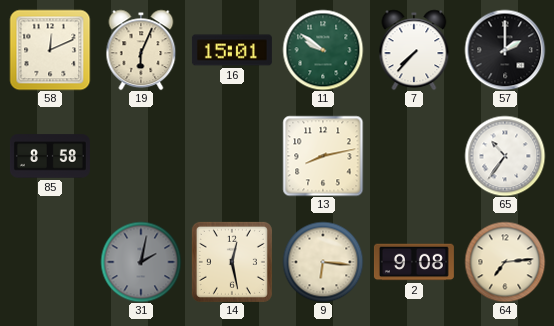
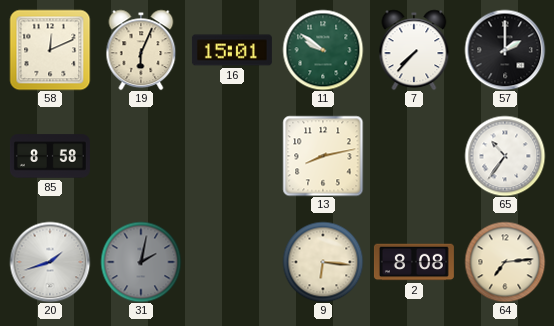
20: none -> 1:42 (50, 262)
14: 12:28 -> none (232, 262)
2: 9:08 -> 8:08 (414, 262)
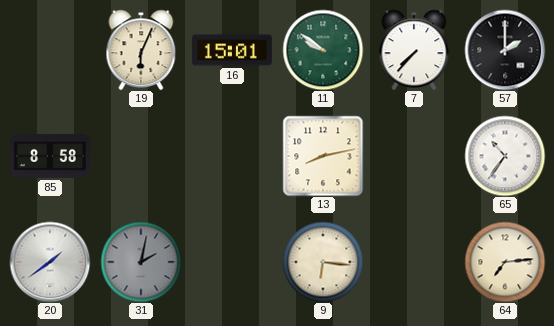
58: 12:11 -> none (50, 50)
20: 1:42 -> 1:39 (50, 262)
2: 8:08 -> none (414, 262)
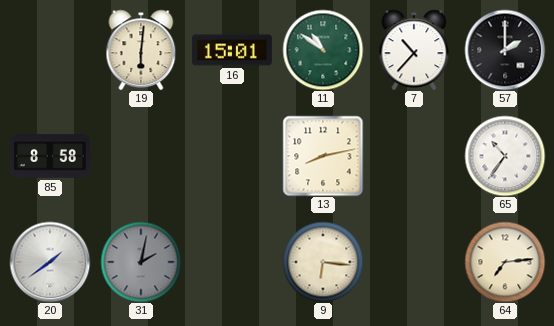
19: 6:04 -> 6:01 (141, 50)
11: 9:51 -> 10:51 (323, 50)
7: 7:37 -> 10:37 (414, 50)
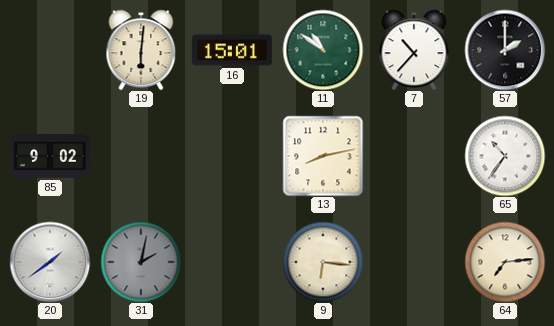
85: 8:58 -> 9:02 (50, 156)
